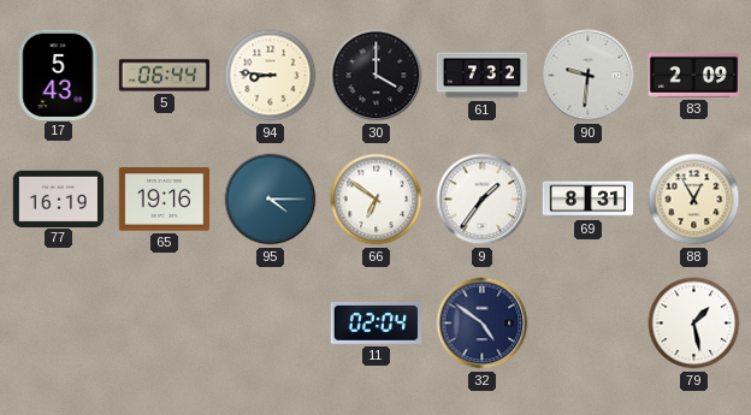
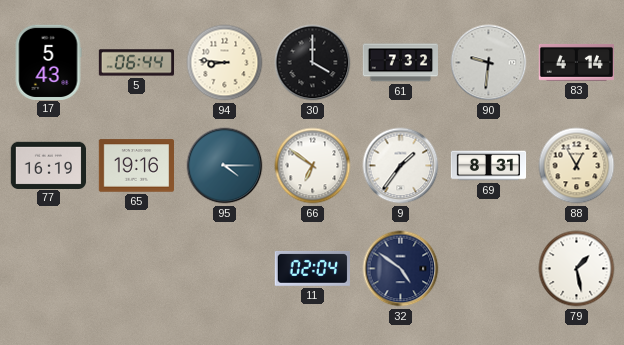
83: 2:09 -> 4:14 (576, 62)
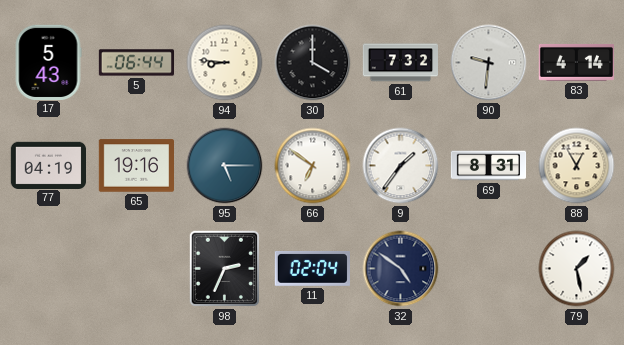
77: 16:19 -> 04:19 (48, 165)
95: 4:15 -> 5:15 (225, 166)
98: none -> 2:34 (224, 269)
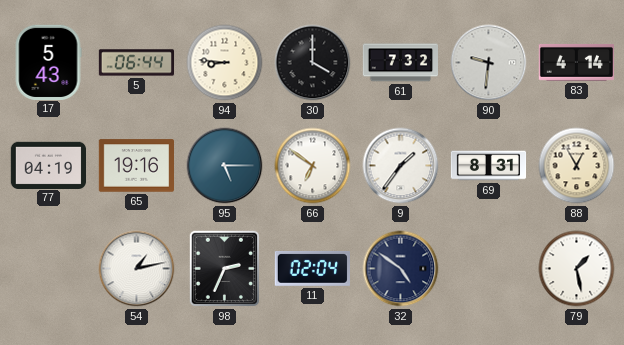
54: none -> 1:13 (137, 269)
